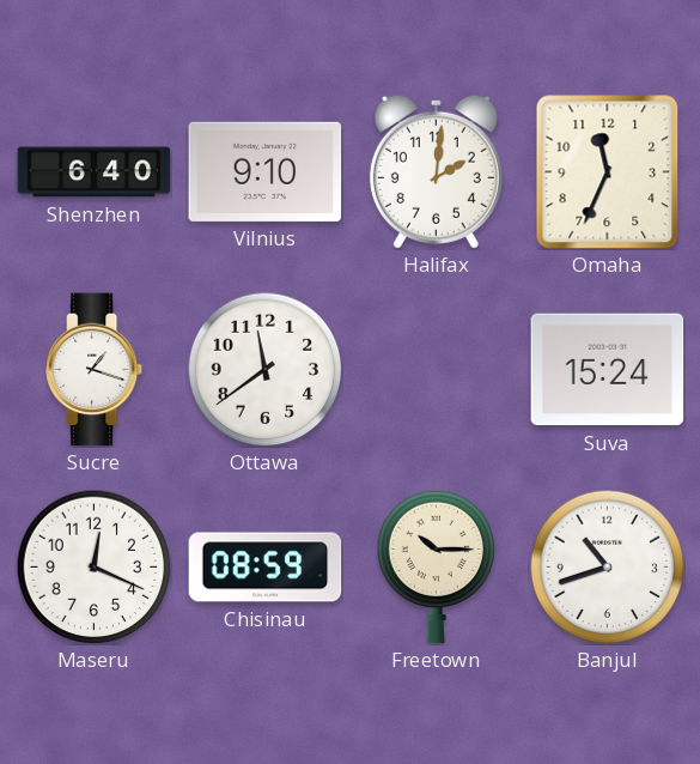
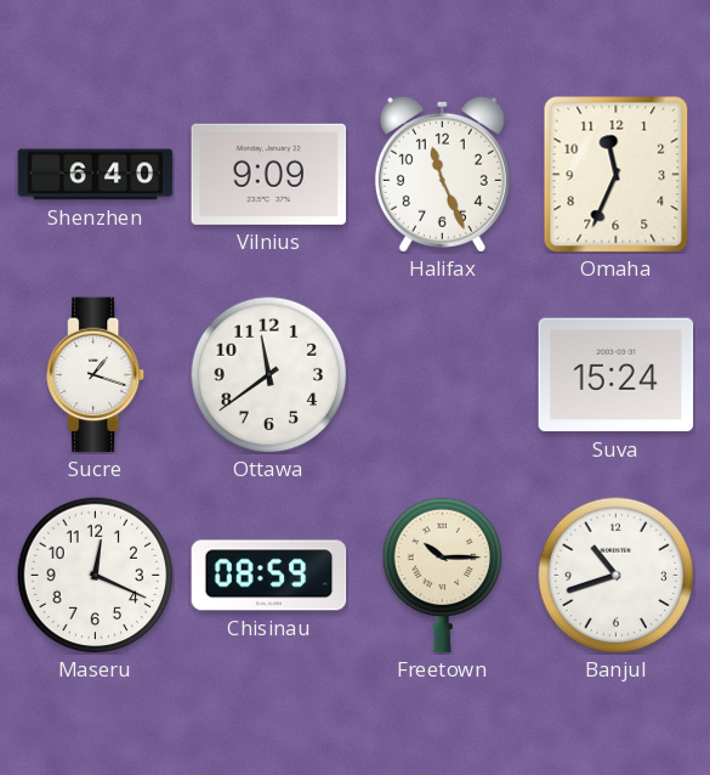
Vilnius: 9:10 -> 9:09 (269, 174)
Halifax: 2:01 -> 11:26 (442, 174)
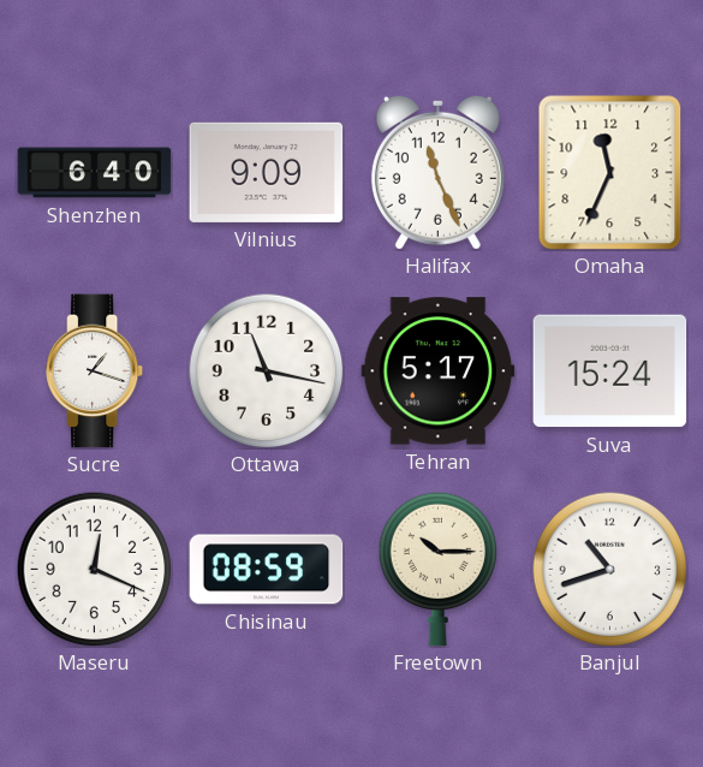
Ottawa: 11:39 -> 11:17 (266, 370)
Tehran: none -> 5:17 (439, 371)
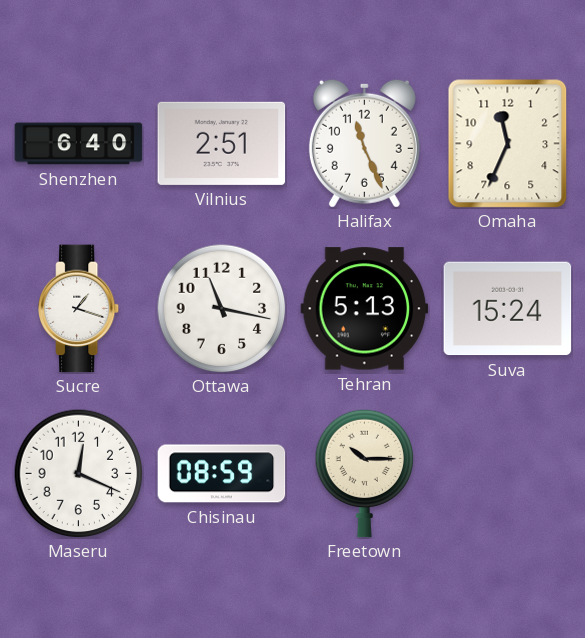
Vilnius: 9:09 -> 2:51 (222, 143)
Tehran: 5:17 -> 5:13 (365, 309)
Banjul: 10:42 -> none (609, 569)
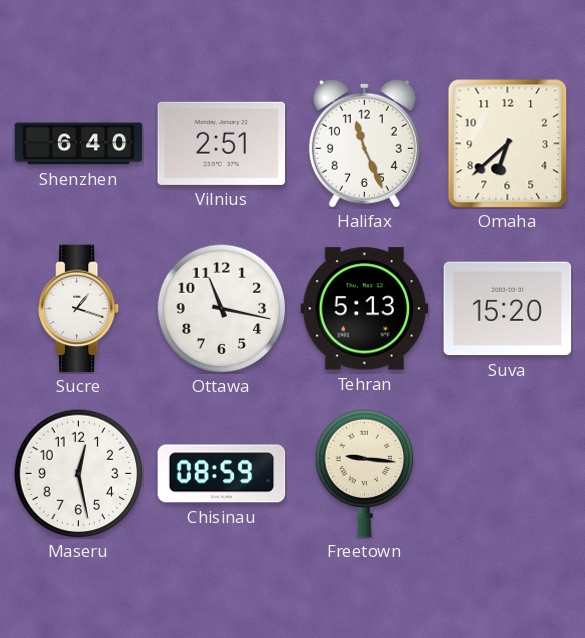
Omaha: 11:34 -> 6:38 (508, 144)
Suva: 15:24 -> 15:20 (508, 309)
Maseru: 12:19 -> 12:28 (78, 473)
Freetown: 10:15 -> 9:16 (365, 473)
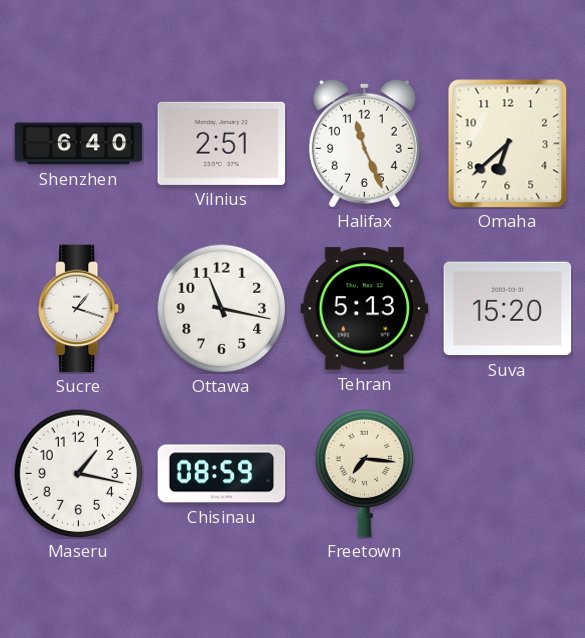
Maseru: 12:28 -> 1:17 (78, 473)
Freetown: 9:16 -> 7:16 (365, 473)
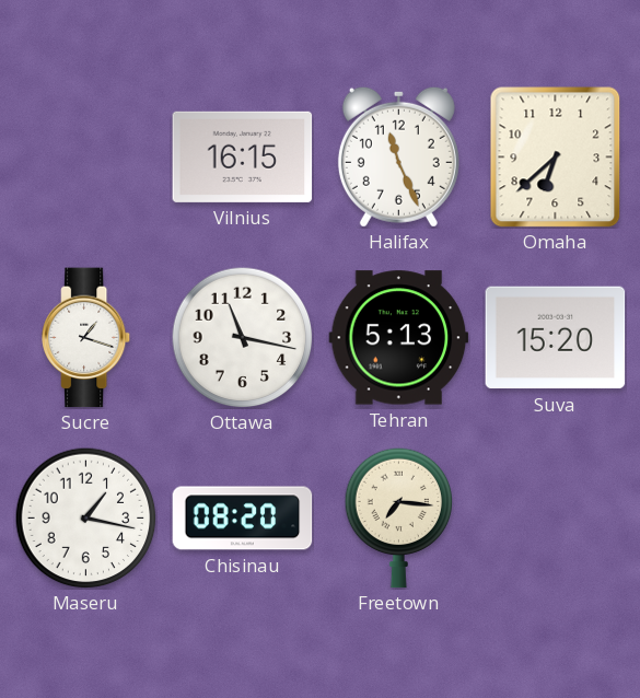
Shenzhen: 6:40 -> none (79, 144)
Vilnius: 2:51 -> 16:15 (243, 156)
Chisinau: 08:59 -> 08:20 (243, 519)
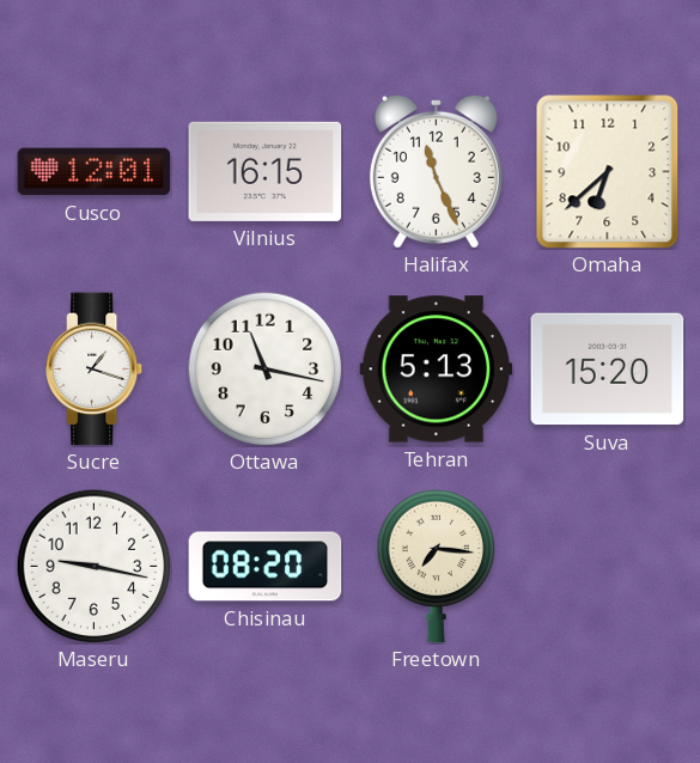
Cusco: none -> 12:01 (95, 172)
Maseru: 1:17 -> 9:17 (93, 566)
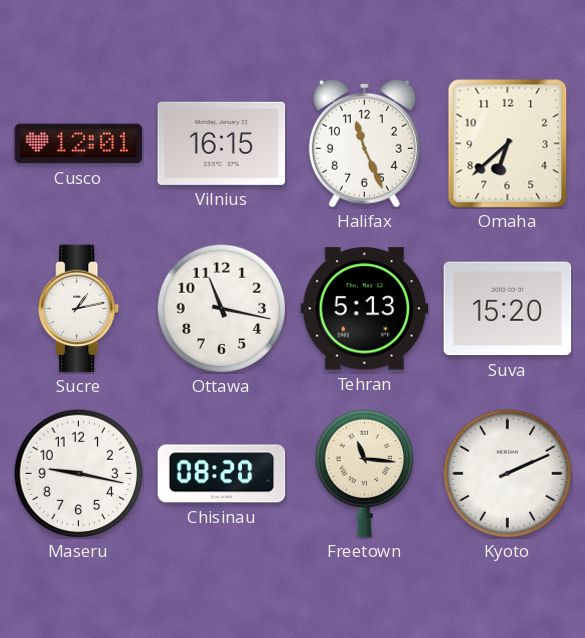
Sucre: 1:18 -> 1:13 (79, 309)
Freetown: 7:16 -> 11:16 (365, 473)
Kyoto: none -> 2:11 (507, 473)
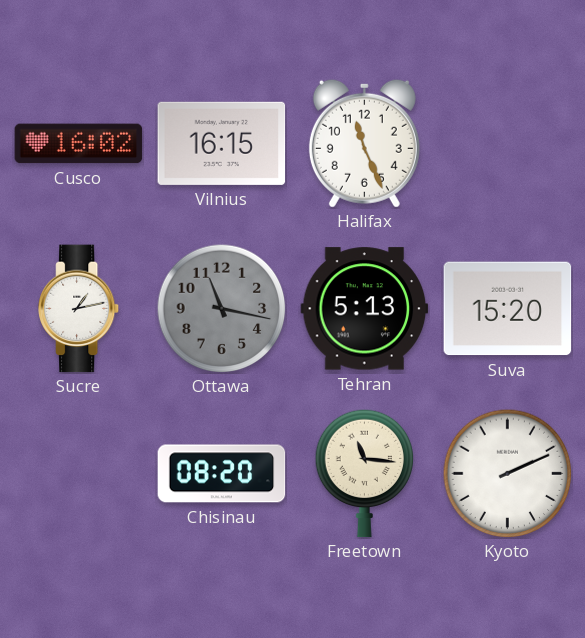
Cusco: 12:01 -> 16:02 (79, 144)
Omaha: 6:38 -> none (508, 144)
Ottawa dial: white -> grey (221, 308)
Maseru: 9:17 -> none (78, 473)
